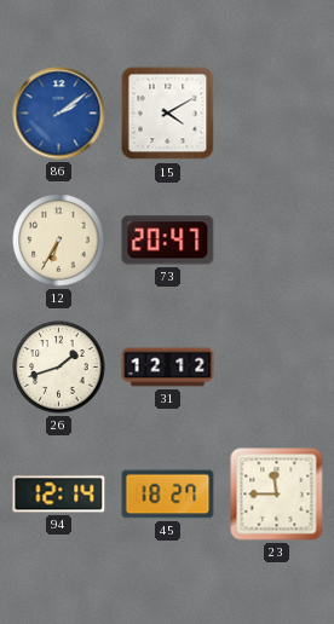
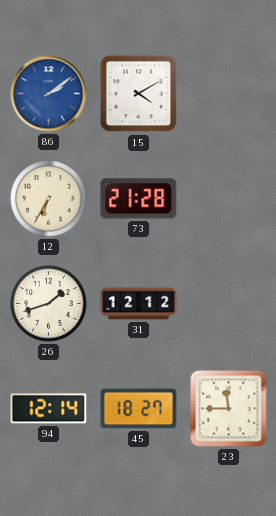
73: 20:47 -> 21:28 (139, 199)
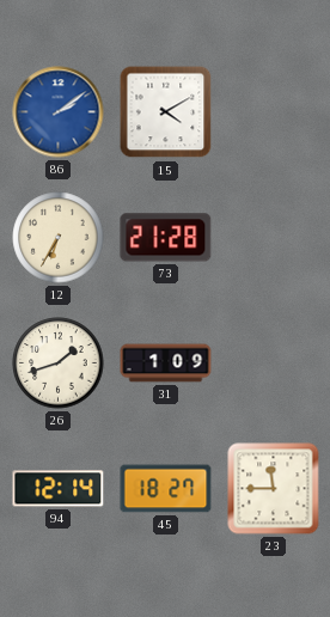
31: 12:12 -> 1:09 (166, 364)
